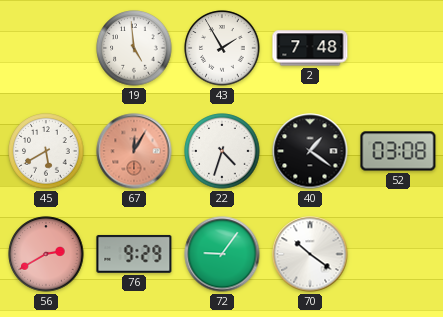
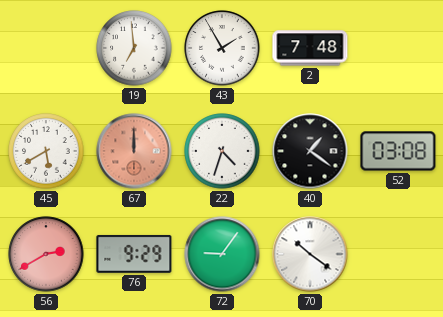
19: 4:59 -> 6:59 (134, 48)
67: 12:05 -> 12:00 (134, 151)
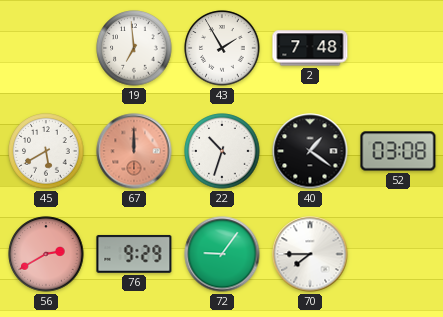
22: 4:33 -> 10:33 (222, 151)
70: 10:21 -> 7:45 (310, 254)
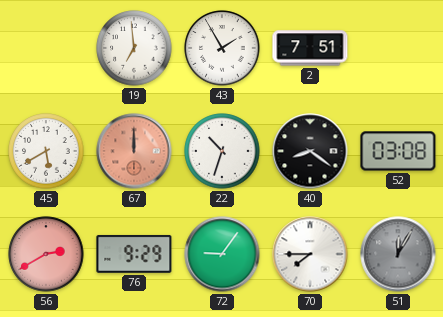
2: 7:48 -> 7:51 (310, 48)
40: 1:21 -> 8:21 (310, 151)
51: none -> 12:05 (398, 254)
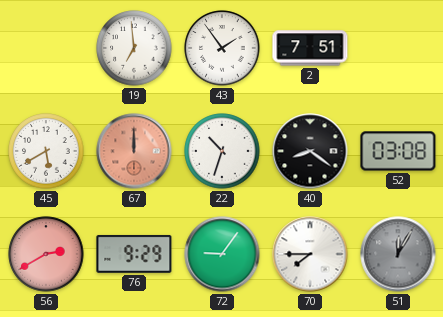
43: 1:55 -> 1:54 (222, 48)
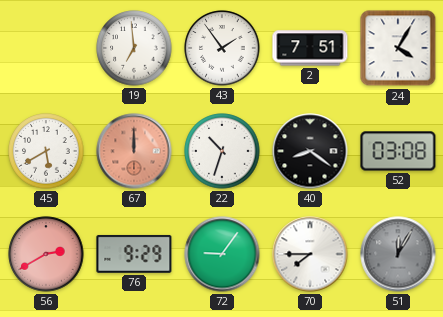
24: none -> 4:05 (398, 48)
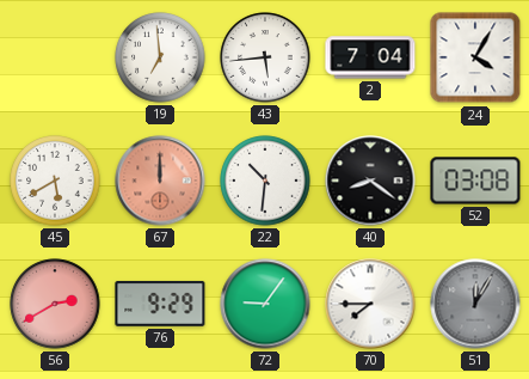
43: 1:54 -> 5:44 (265, 57)
2: 7:51 -> 7:04 (370, 57)
22: 10:33 -> 10:31 (265, 181)
